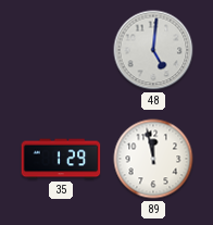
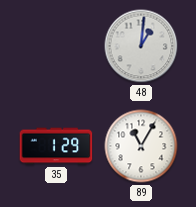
48: 5:01 -> 1:01 (141, 46)
89: 11:58 -> 11:05 (141, 146)
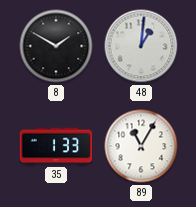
8: none -> 1:50 (56, 46)
35: 1:29 -> 1:33 (56, 146)
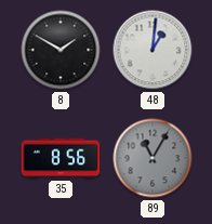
35: 1:33 -> 8:56 (61, 158)
89 dial: white -> grey (153, 158)
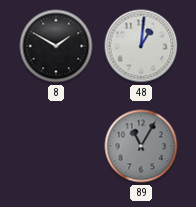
35: 8:56 -> none (61, 158)
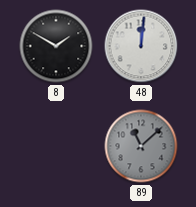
48: 1:01 -> 12:01 (141, 46)
89: 11:05 -> 11:08 (141, 146)
